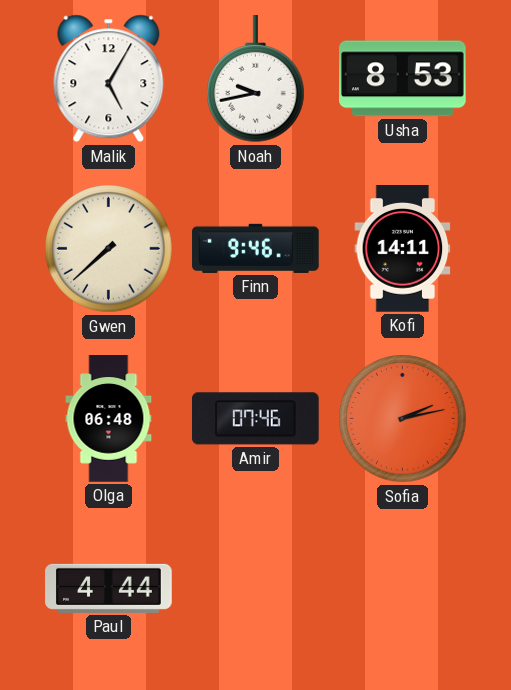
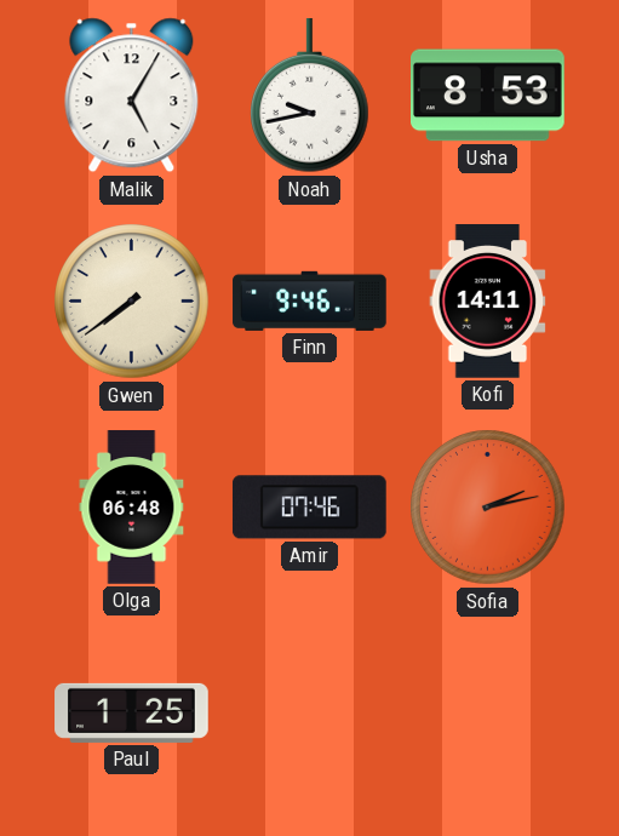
Gwen: 7:38 -> 7:39 (132, 302)
Paul: 4:44 -> 1:25 (132, 712)
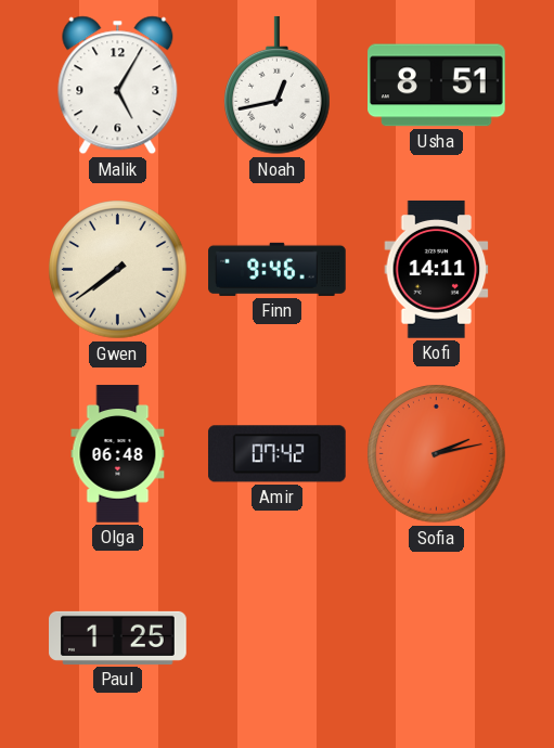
Noah: 9:43 -> 12:43 (278, 87)
Usha: 8:53 -> 8:51 (437, 86)
Amir: 07:46 -> 07:42 (276, 454)
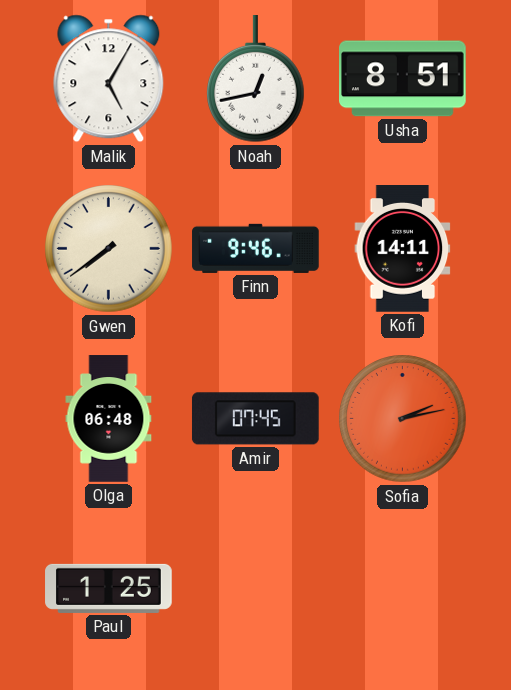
Amir: 07:42 -> 07:45 (255, 419)
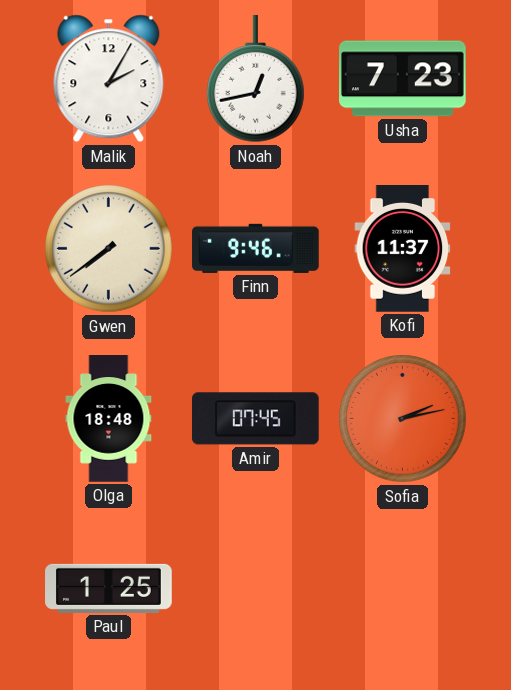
Malik: 5:05 -> 2:05 (109, 79)
Usha: 8:51 -> 7:23 (403, 79)
Kofi: 14:11 -> 11:37 (403, 249)
Olga: 06:48 -> 18:48 (109, 419)
